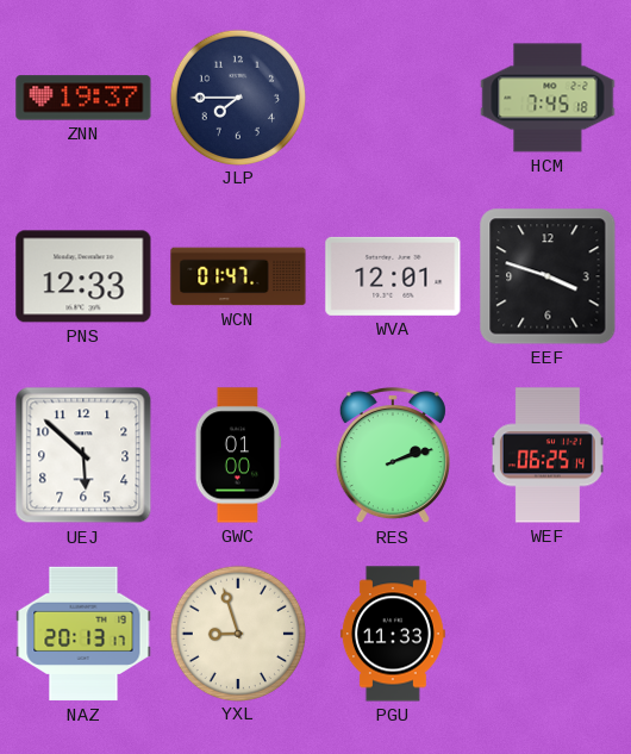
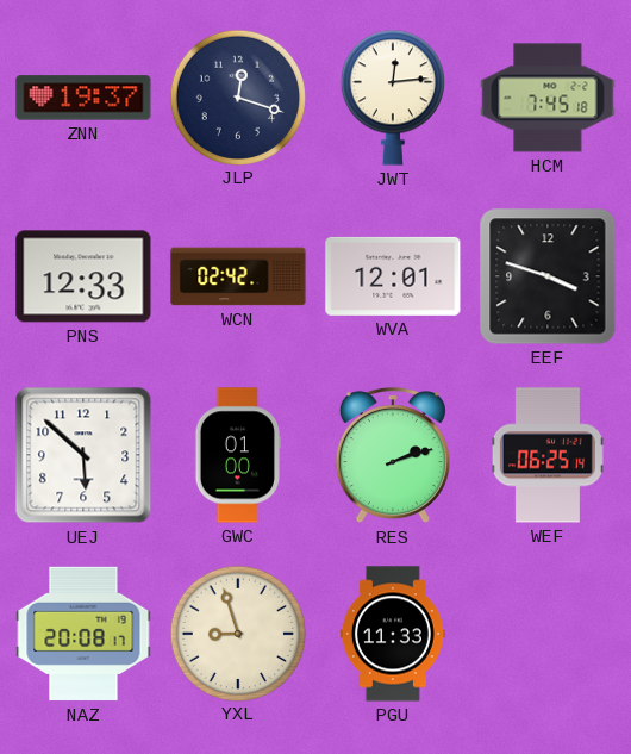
JLP: 7:45 -> 12:18 (237, 96)
JWT: none -> 12:14 (393, 98)
WCN: 01:47 -> 02:42 (238, 276)
NAZ: 20:13 -> 20:08 (83, 634)
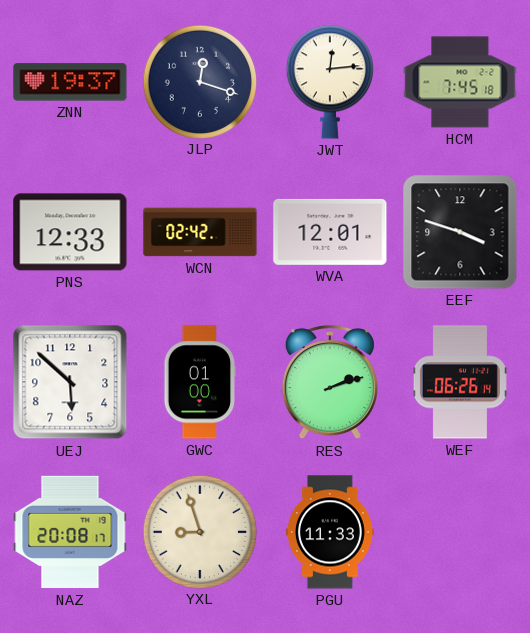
WEF: 06:25 -> 06:26 (460, 382)
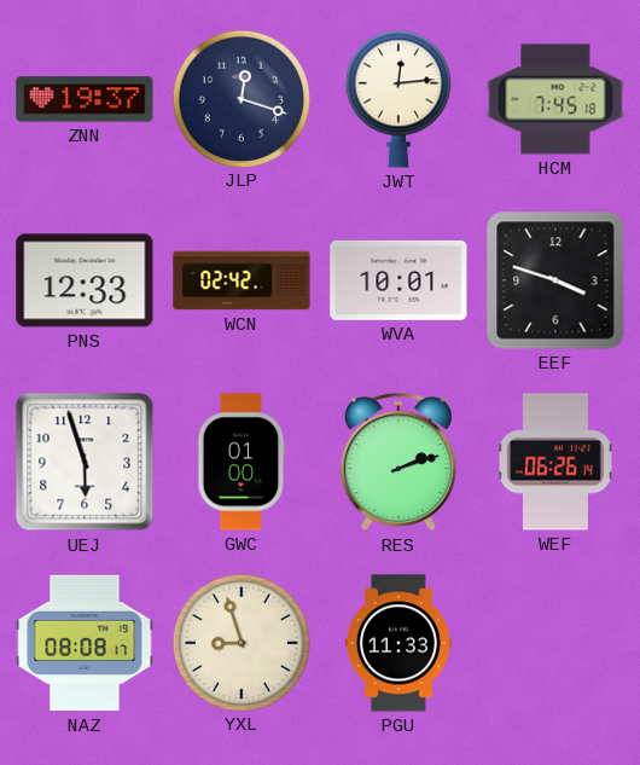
WVA: 12:01 -> 10:01 (398, 280)
UEJ: 5:52 -> 5:57 (85, 462)
NAZ: 20:08 -> 08:08 (85, 643)
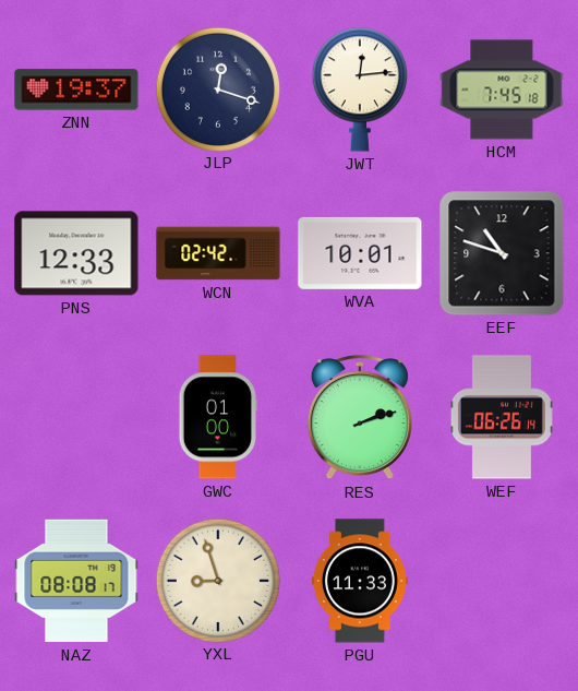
EEF: 3:48 -> 10:48 (502, 253)
UEJ: 5:57 -> none (85, 462)
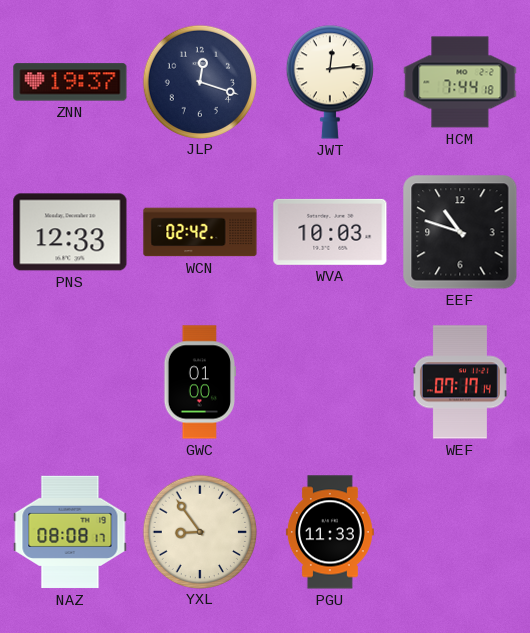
HCM: 7:45 -> 7:44 (460, 82)
WVA: 10:01 -> 10:03 (330, 232)
RES: 2:12 -> none (360, 417)
WEF: 06:26 -> 07:17 (460, 382)
YXL: 8:57 -> 8:54 (199, 531)
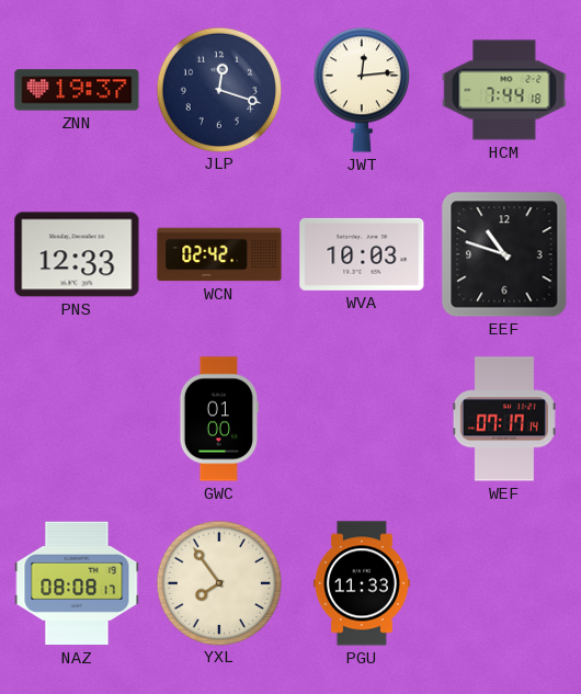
YXL: 8:54 -> 7:54 (218, 582)
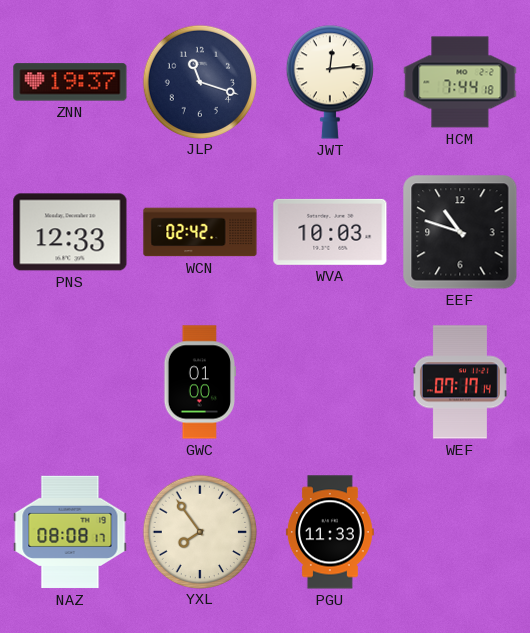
JLP: 12:18 -> 11:18 (199, 81)
